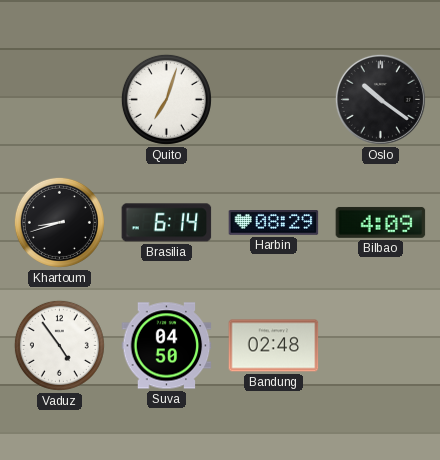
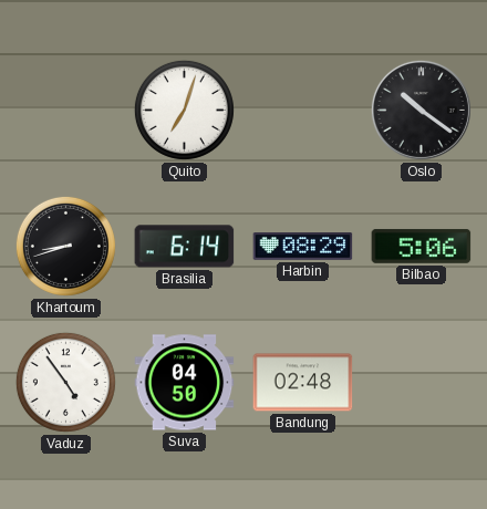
Bilbao: 4:09 -> 5:06 (422, 246)
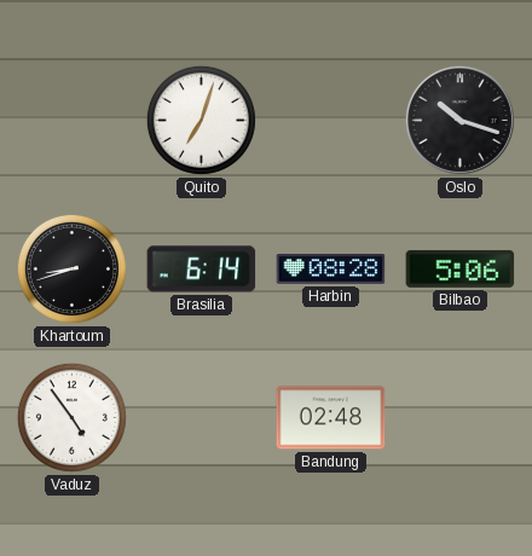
Oslo: 10:21 -> 10:18 (459, 120)
Harbin: 08:29 -> 08:28 (331, 270)
Suva: 04:50 -> none (185, 383)
